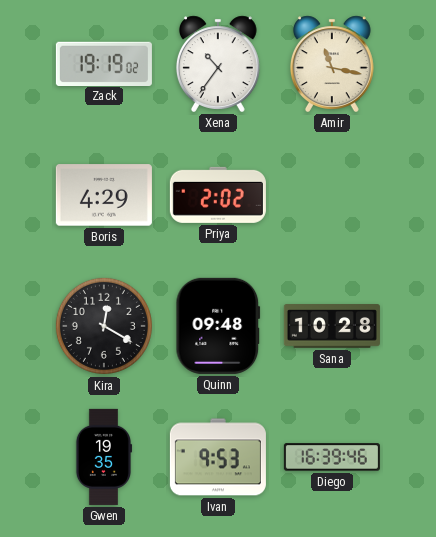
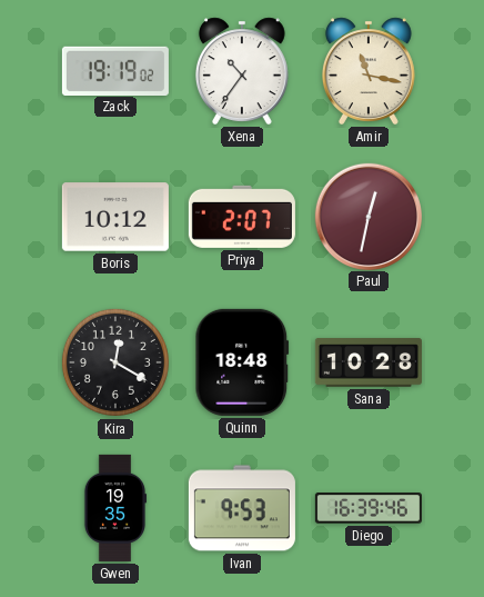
Boris: 4:29 -> 10:12 (115, 217)
Priya: 2:02 -> 2:07 (242, 217)
Paul: none -> 12:32 (369, 216)
Quinn: 09:48 -> 18:48 (242, 362)
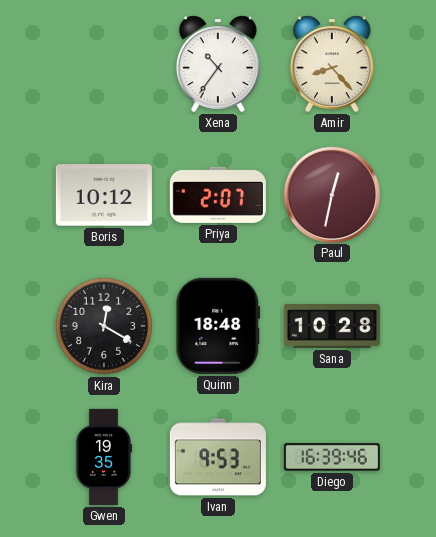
Zack: 19:19 -> none (115, 70)
Amir: 11:17 -> 8:23 (332, 64)
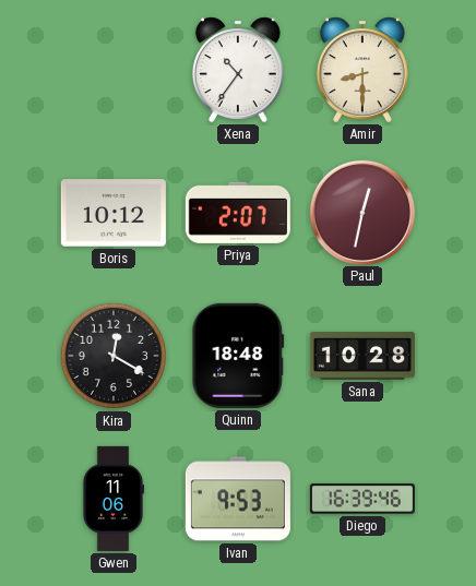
Amir: 8:23 -> 8:30 (362, 70)
Gwen: 19:35 -> 11:06 (114, 499)
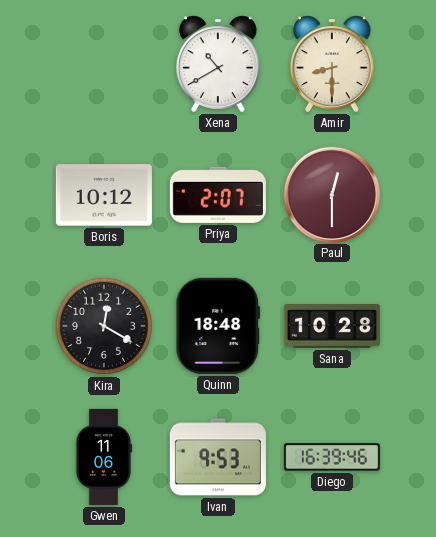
Xena: 10:36 -> 10:40 (218, 64)
Paul: 12:32 -> 12:30 (332, 194)
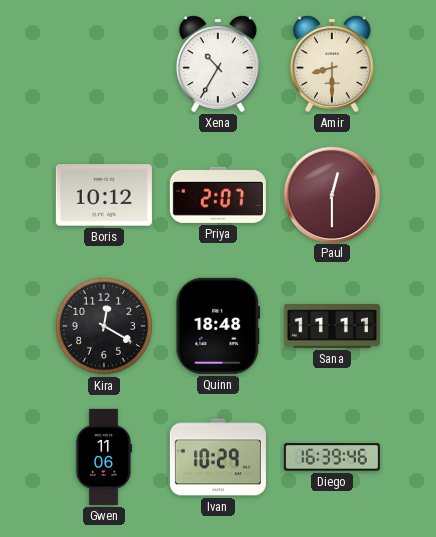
Xena: 10:40 -> 10:35 (218, 64)
Sana: 10:28 -> 11:11 (332, 326)
Ivan: 9:53 -> 10:29 (218, 457)
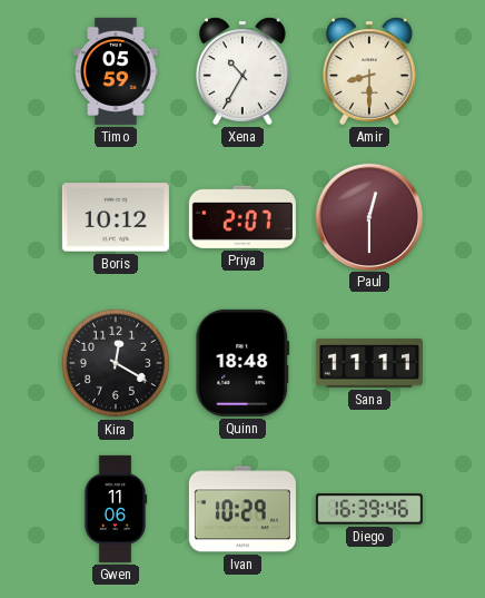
Timo: none -> 05:59 (116, 71)
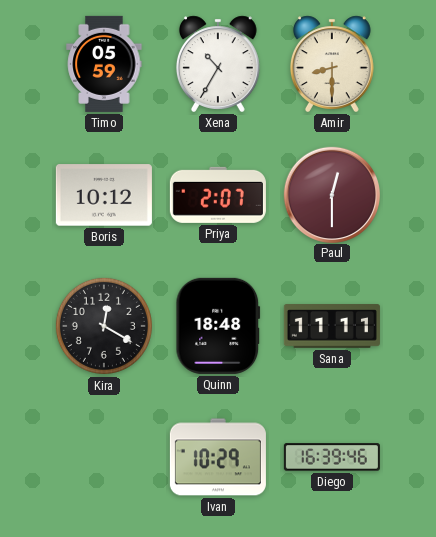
Gwen: 11:06 -> none (116, 509)
